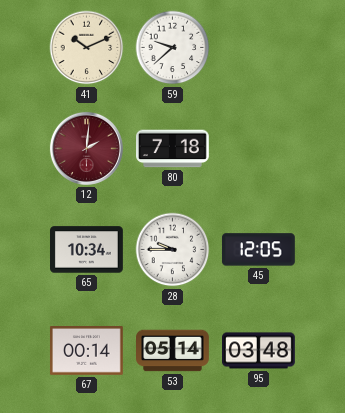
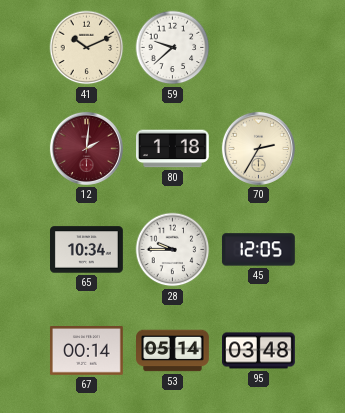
80: 7:18 -> 1:18 (173, 149)
70: none -> 2:35 (258, 148)
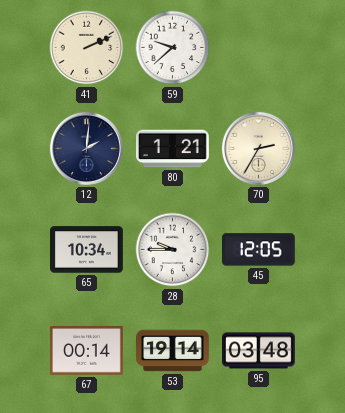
41: 10:11 -> 2:11 (87, 48)
12 dial: burgundy -> navy (86, 148)
80: 1:18 -> 1:21 (173, 149)
53: 05:14 -> 19:14 (173, 351)
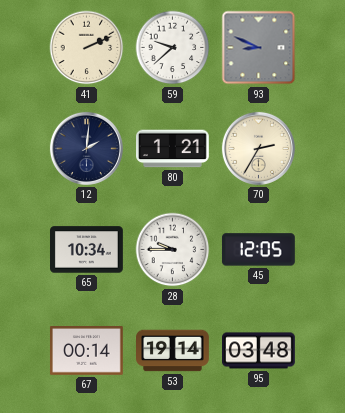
93: none -> 8:49 (259, 48)
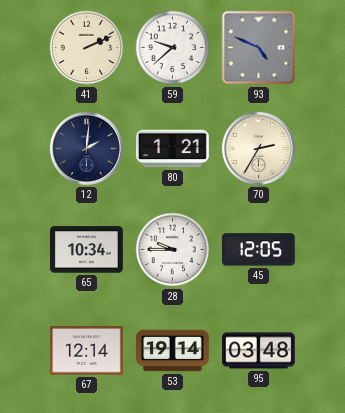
93: 8:49 -> 4:49 (259, 48)
67: 00:14 -> 12:14 (86, 351)
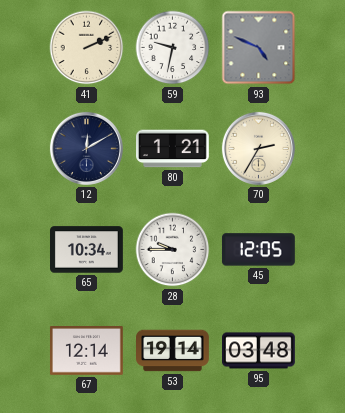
59: 9:38 -> 9:32 (173, 48)
12: 2:01 -> 12:10 (86, 148)
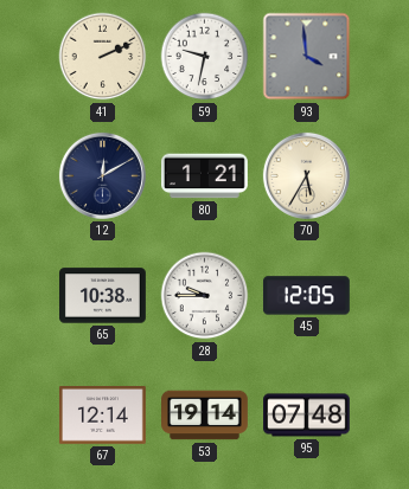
93: 4:49 -> 3:59 (307, 57)
70: 2:35 -> 5:35 (306, 175)
65: 10:34 -> 10:38 (103, 296)
95: 03:48 -> 07:48 (307, 416)
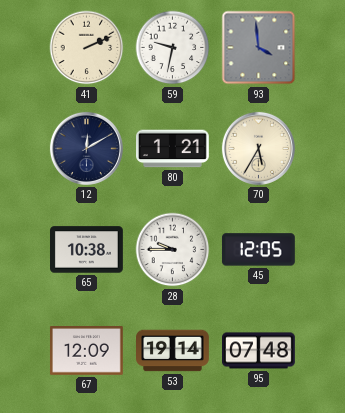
67: 12:14 -> 12:09 (86, 351)
